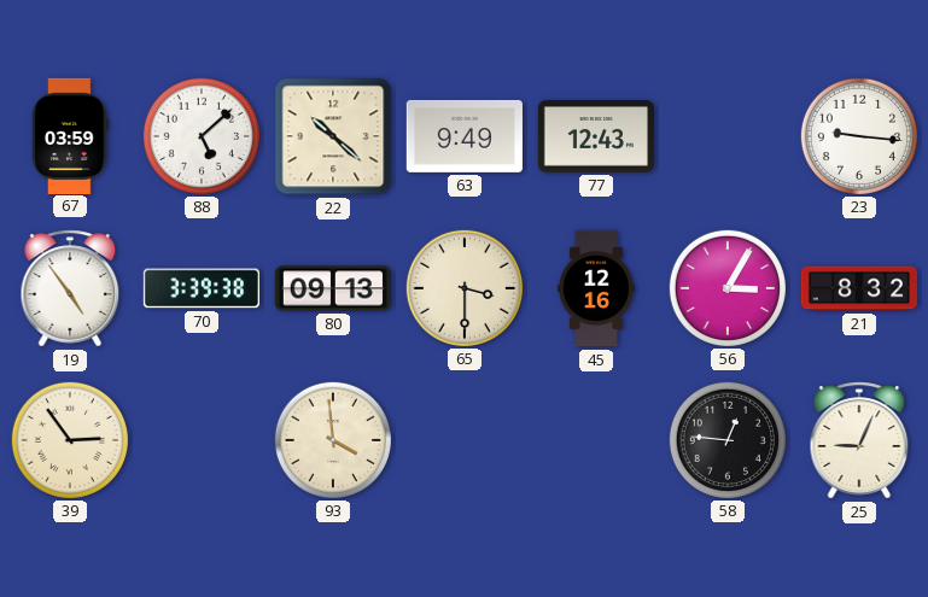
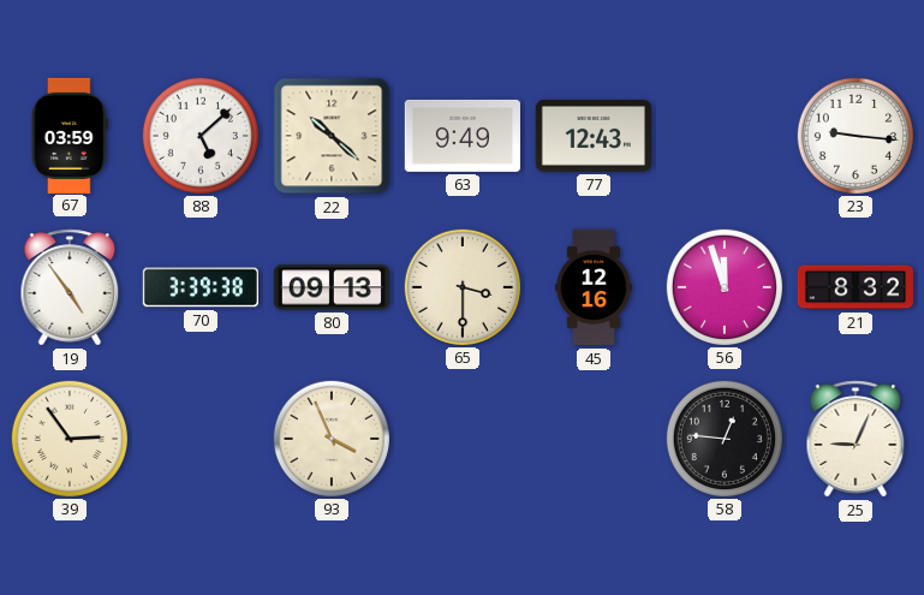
56: 3:05 -> 11:57 (723, 286)
93: 3:59 -> 3:56 (330, 438)
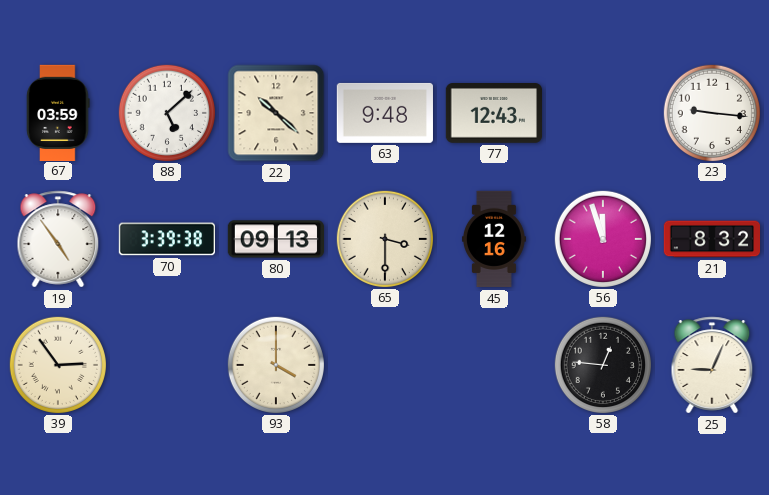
63: 9:49 -> 9:48 (384, 113)
93: 3:56 -> 4:00 (275, 364)
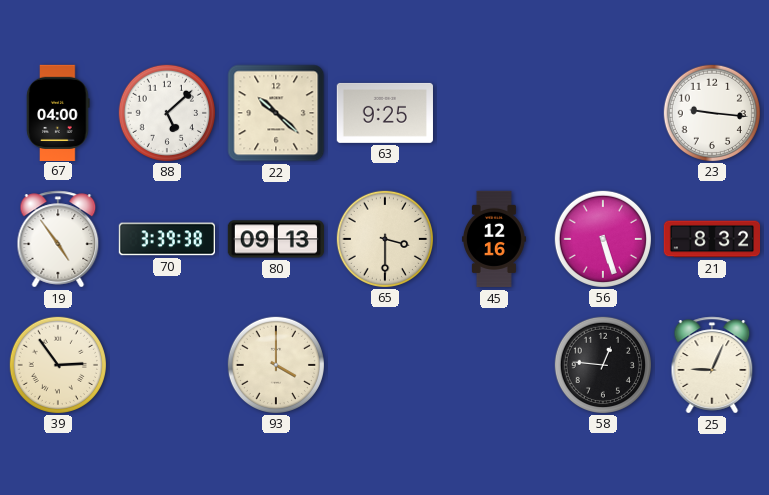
67: 03:59 -> 04:00 (58, 112)
63: 9:48 -> 9:25 (384, 113)
77: 12:43 -> none (493, 114)
56: 11:57 -> 5:27 (602, 238)
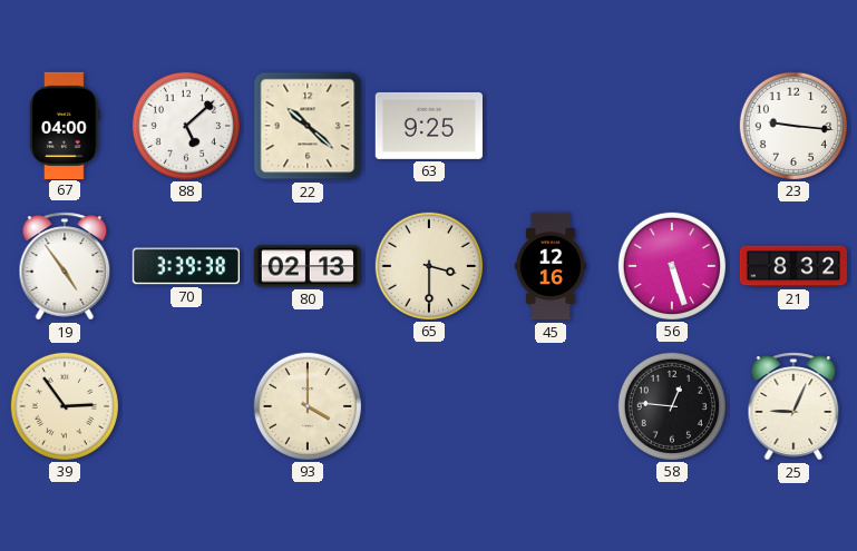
80: 09:13 -> 02:13 (308, 266)
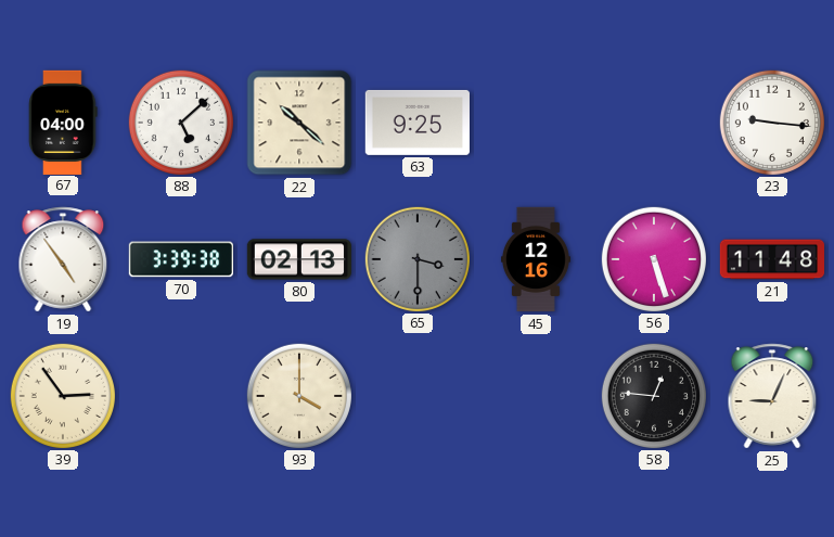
65 dial: cream -> grey (416, 258)
21: 8:32 -> 11:48 (772, 259)
